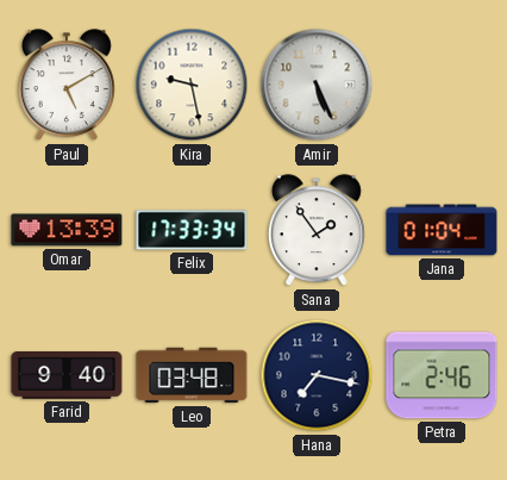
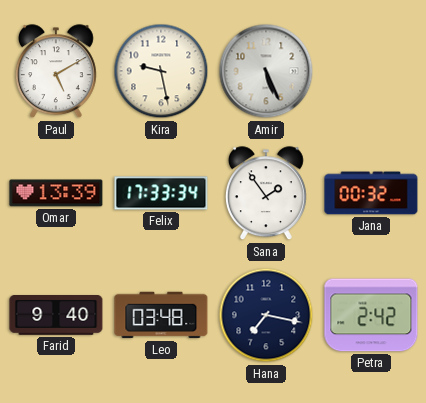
Jana: 01:04 -> 00:32 (371, 193)
Petra: 2:46 -> 2:42 (371, 315)
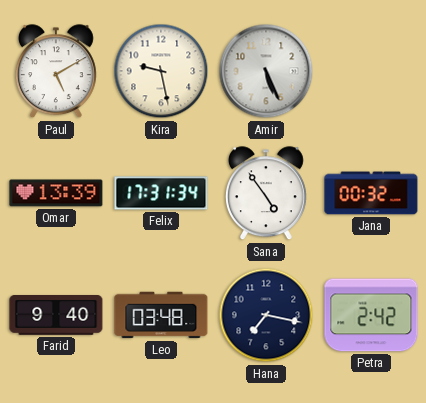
Felix: 17:33 -> 17:31 (161, 193)
Sana: 1:54 -> 4:54 (266, 194)
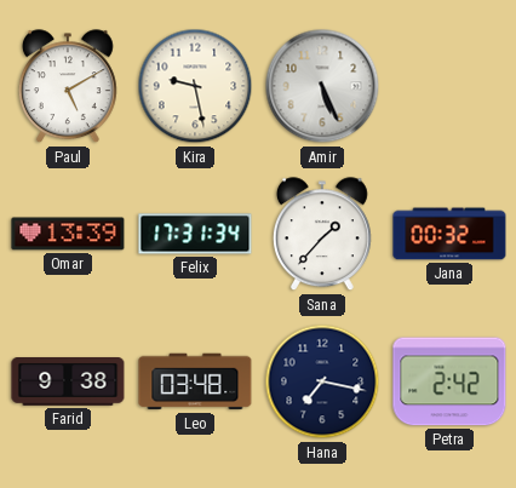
Sana: 4:54 -> 1:37 (322, 235)
Farid: 9:40 -> 9:38 (68, 383)
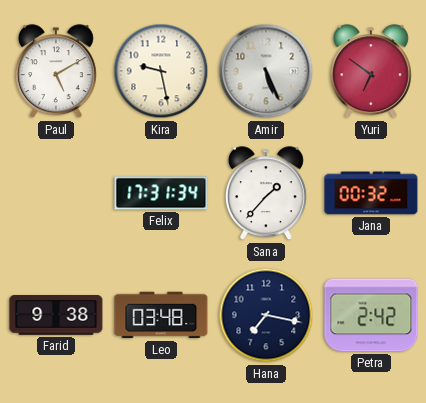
Yuri: none -> 6:51 (371, 72)
Omar: 13:39 -> none (68, 234)
